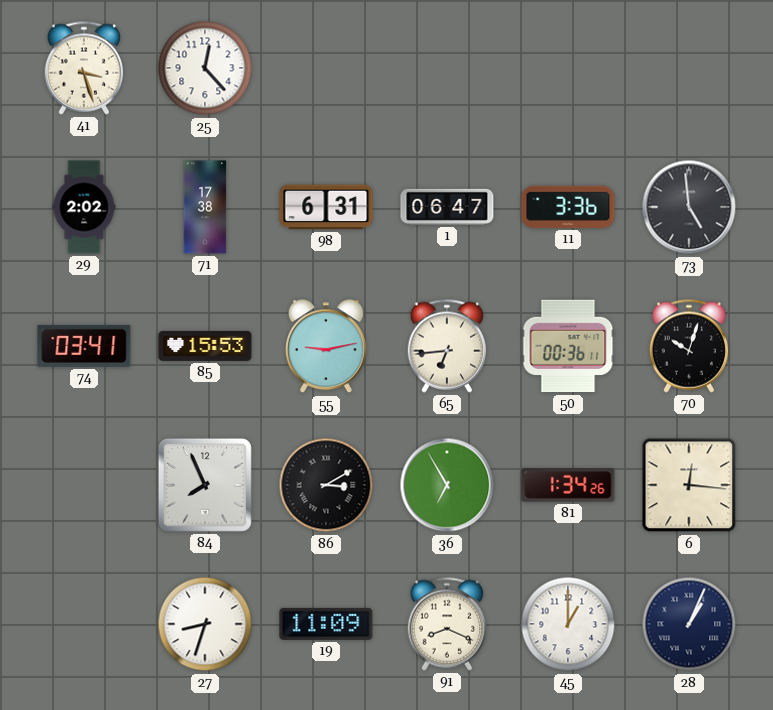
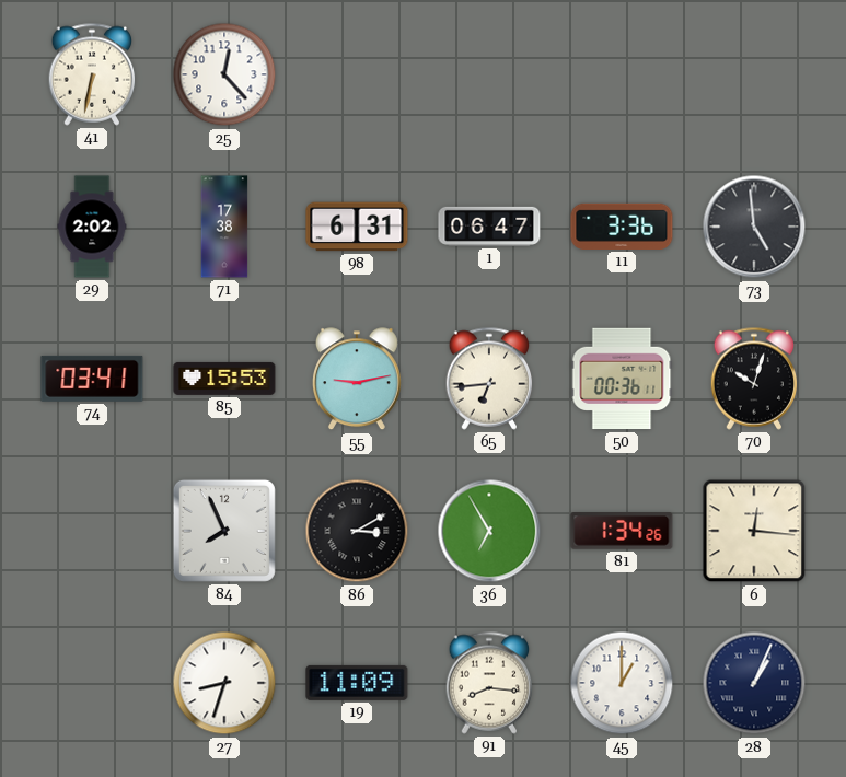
41: 3:27 -> 6:32 (92, 74)
91: 8:19 -> 8:16 (489, 683)
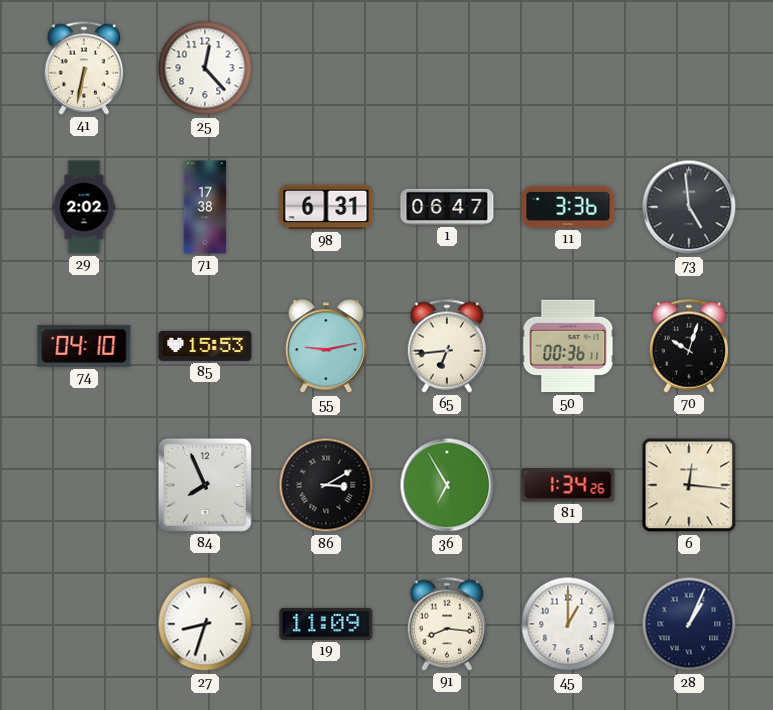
74: 03:41 -> 04:10 (84, 346)
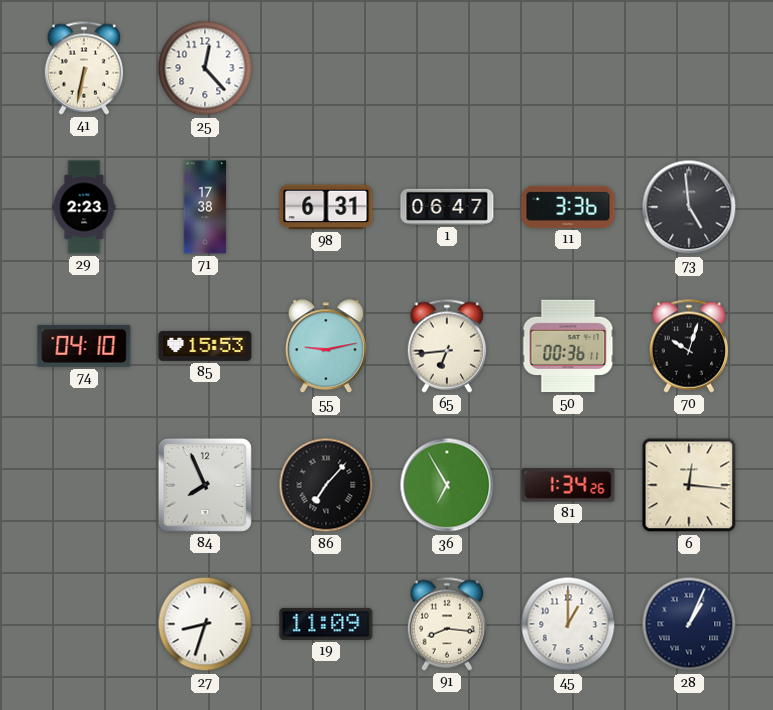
29: 2:02 -> 2:23 (84, 207)
86: 3:10 -> 7:07 (326, 485)
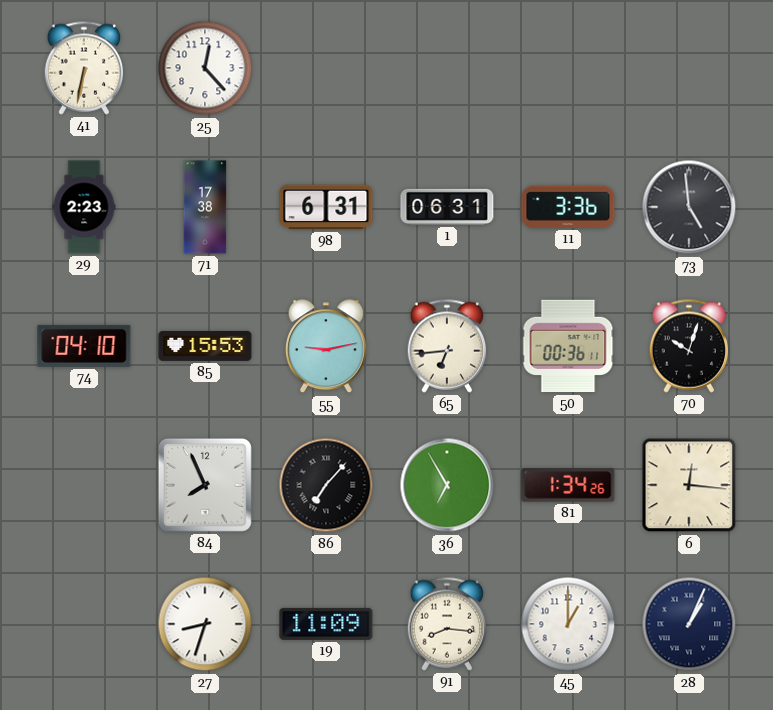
1: 06:47 -> 06:31 (447, 207)
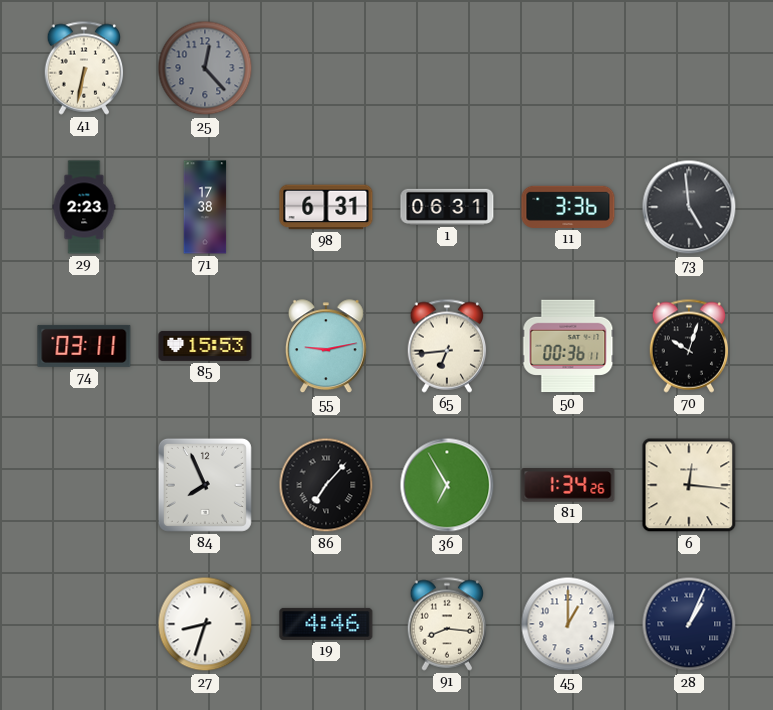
25 dial: white -> grey (205, 68)
74: 04:10 -> 03:11 (84, 346)
19: 11:09 -> 4:46 (326, 624)
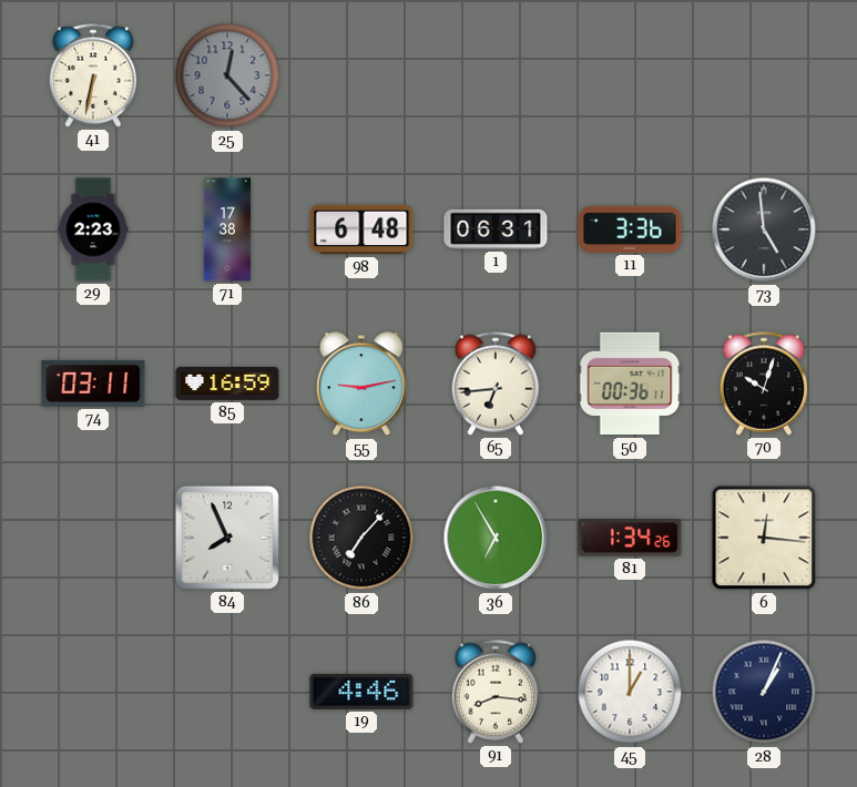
98: 6:31 -> 6:48 (361, 229)
85: 15:53 -> 16:59 (227, 384)
27: 8:33 -> none (205, 624)
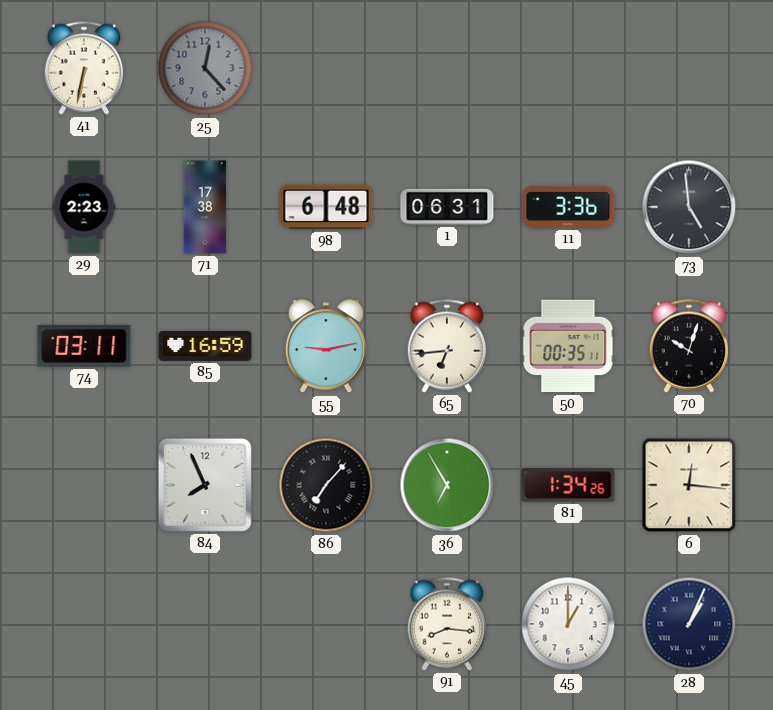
50: 00:36 -> 00:35 (568, 346)
19: 4:46 -> none (361, 692)
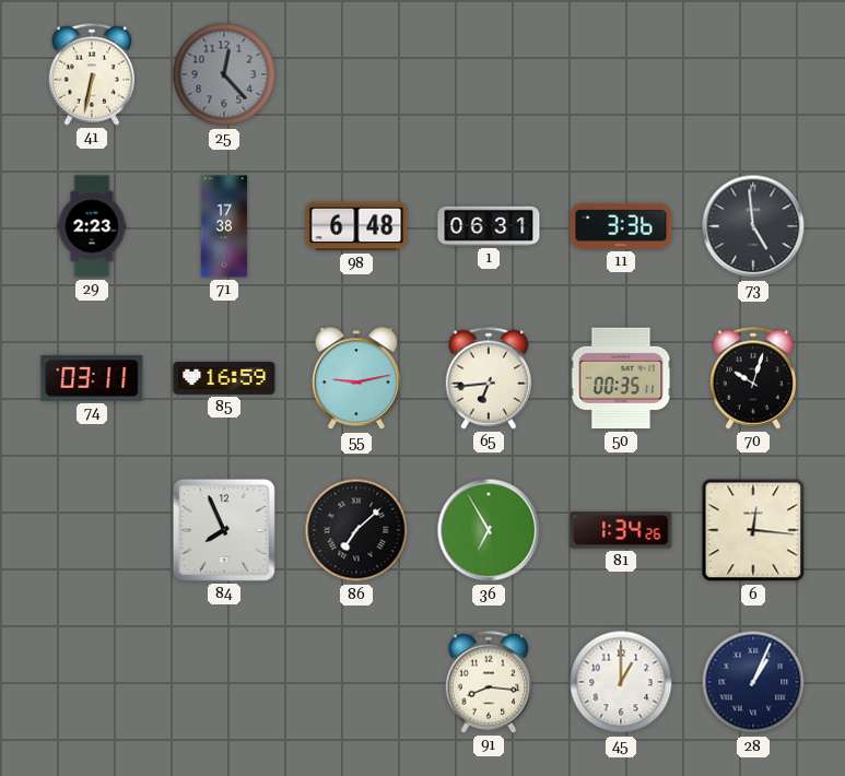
86: 7:07 -> 7:08 (356, 530)
